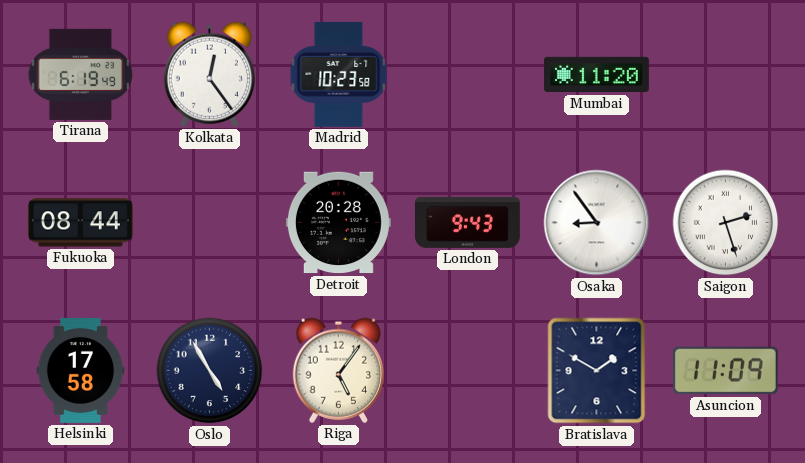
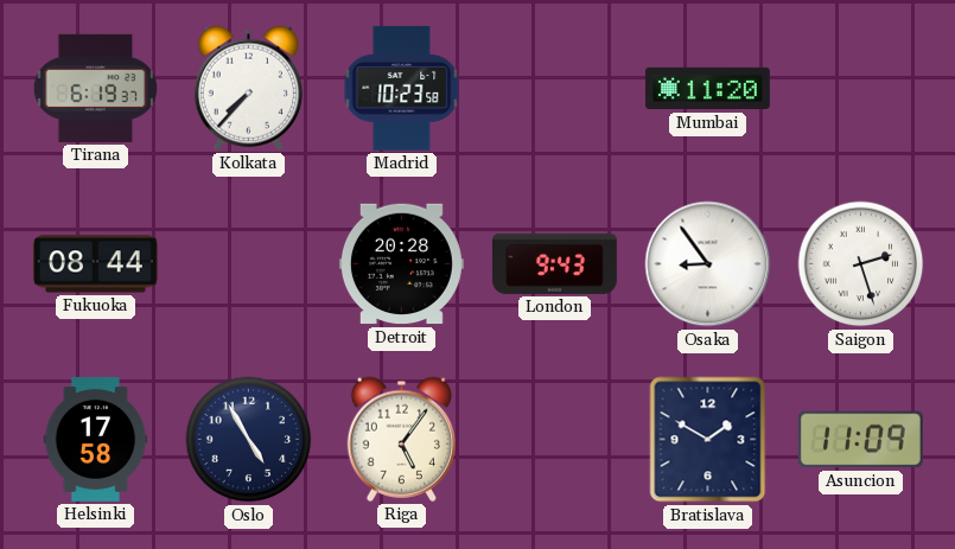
Tirana: 6:19:49 -> 6:19:37 (95, 88)
Kolkata: 12:24 -> 7:37 (248, 88)
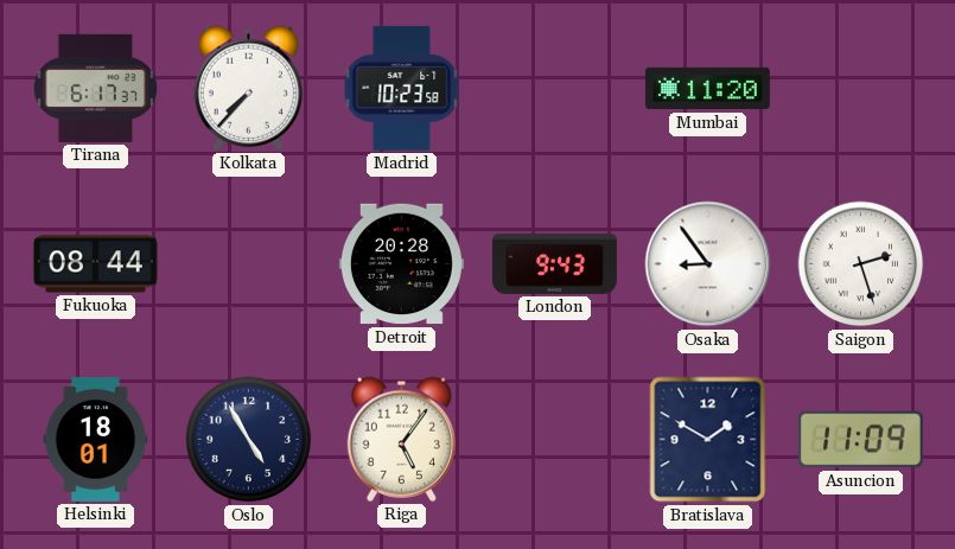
Tirana: 6:19 -> 6:17 (95, 88)
Helsinki: 17:58 -> 18:01 (96, 439)
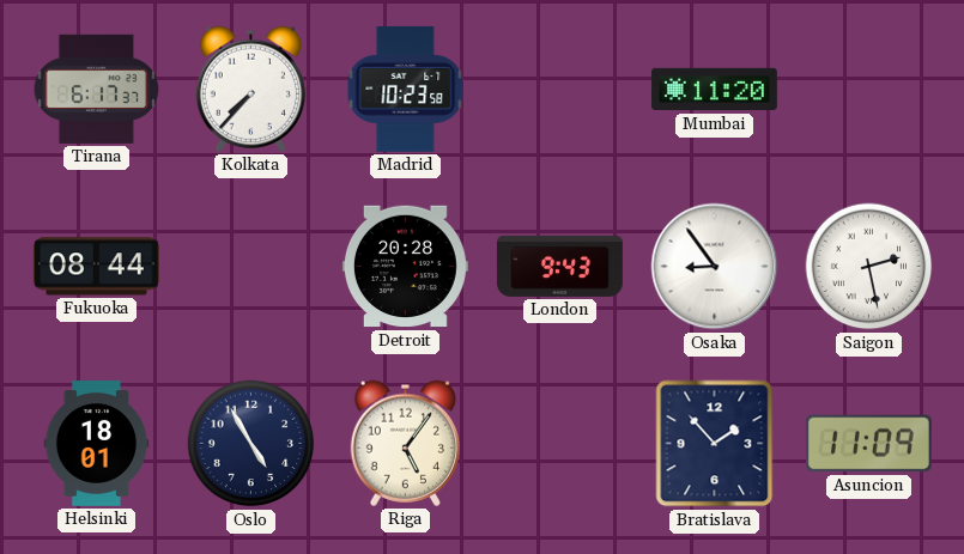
Saigon: 2:27 -> 2:28 (869, 267)
Bratislava: 1:50 -> 1:53 (715, 444)
